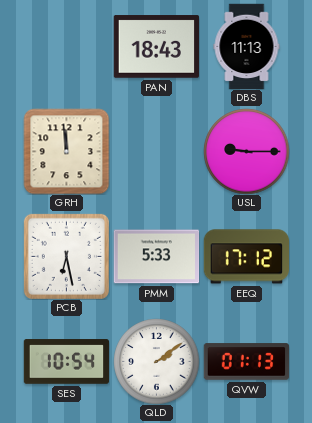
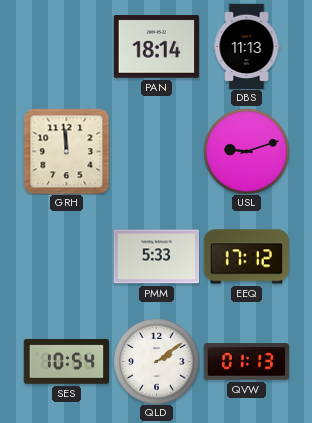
PAN: 18:43 -> 18:14 (156, 47)
USL: 9:15 -> 9:12 (246, 151)
PCB: 6:28 -> none (66, 256)
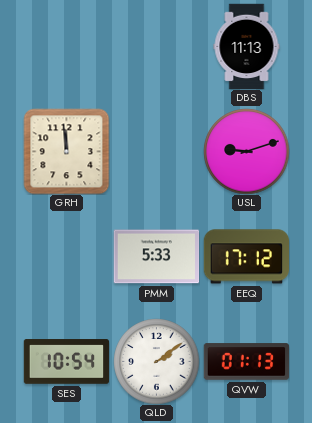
PAN: 18:14 -> none (156, 47)
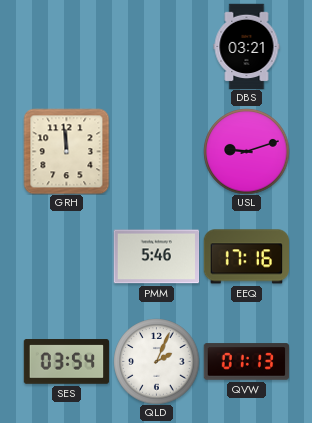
DBS: 11:13 -> 03:21 (247, 46)
PMM: 5:33 -> 5:46 (156, 257)
EEQ: 17:12 -> 17:16 (246, 257)
SES: 10:54 -> 03:54 (66, 362)
QLD: 2:09 -> 2:04 (156, 361)
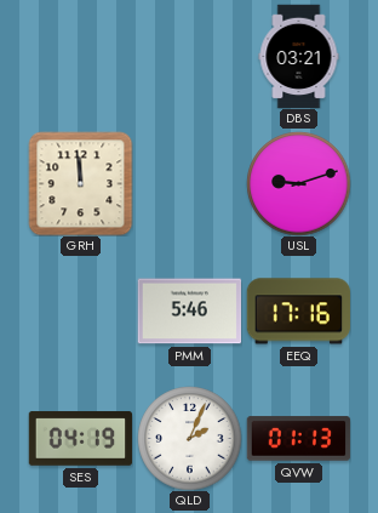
SES: 03:54 -> 04:19 (80, 439)
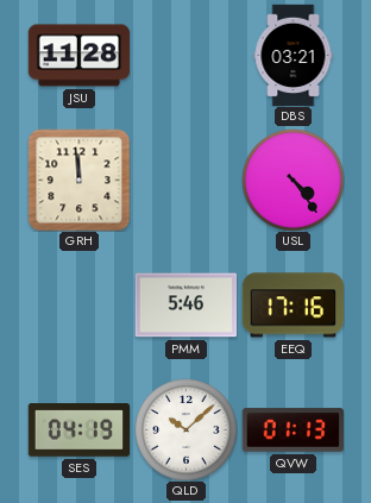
JSU: none -> 11:28 (78, 56)
USL: 9:12 -> 4:24 (293, 180)
QLD: 2:04 -> 10:08 (185, 429)
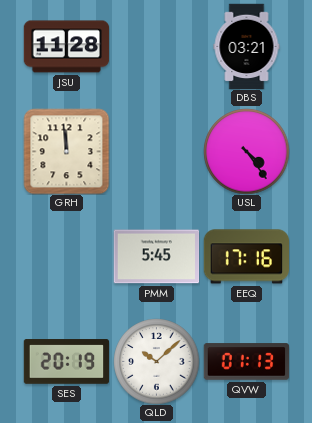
PMM: 5:46 -> 5:45 (156, 257)
SES: 04:19 -> 20:19 (66, 362)
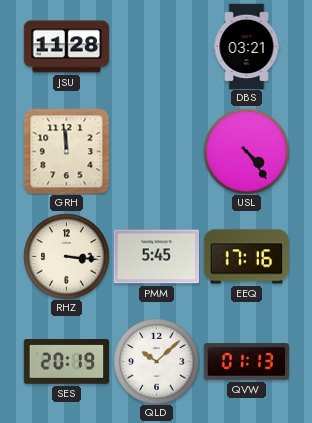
RHZ: none -> 3:16 (66, 256)
